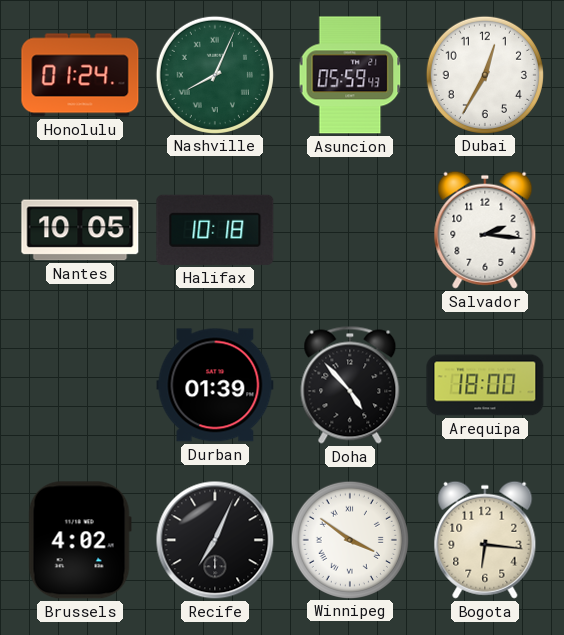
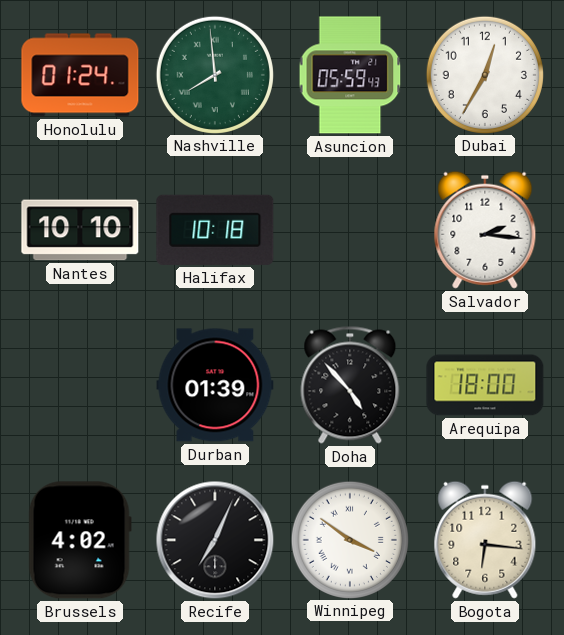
Nashville: 8:04 -> 7:59 (214, 74)
Nantes: 10:05 -> 10:10 (80, 230)
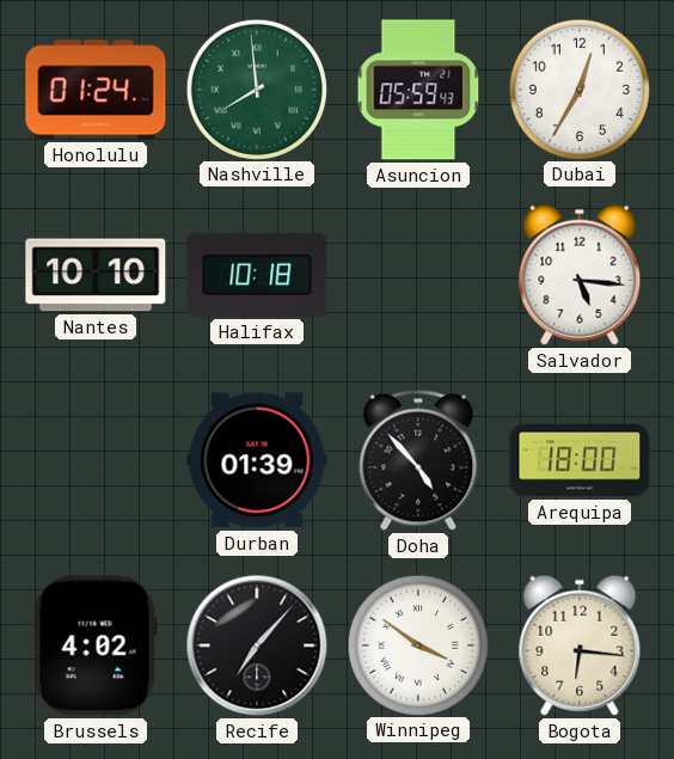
Salvador: 2:16 -> 5:16 (580, 275)
Recife: 7:04 -> 7:07 (257, 645)
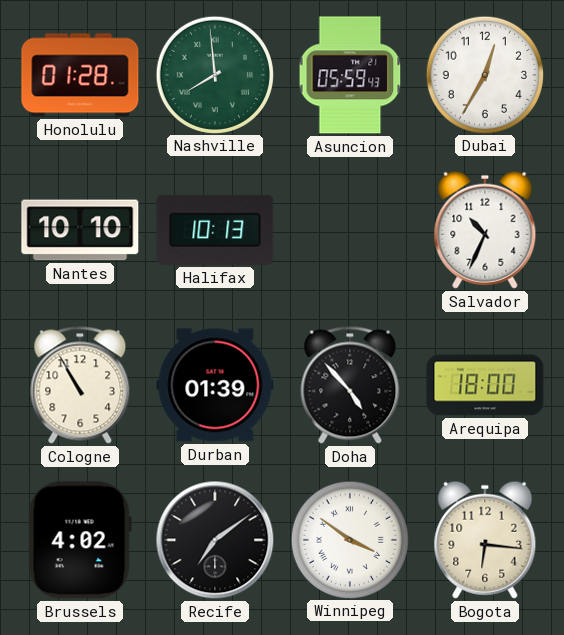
Honolulu: 01:24 -> 01:28 (80, 75)
Halifax: 10:18 -> 10:13 (215, 230)
Salvador: 5:16 -> 10:34 (485, 230)
Cologne: none -> 10:55 (80, 385)
Recife: 7:07 -> 7:09 (215, 540)
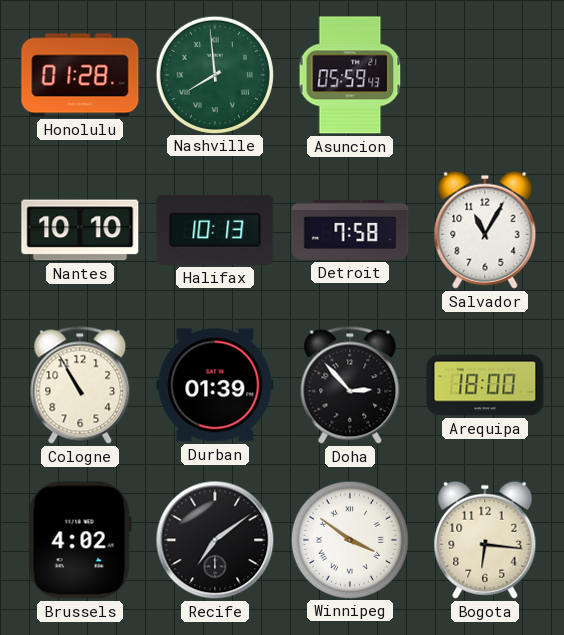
Dubai: 12:35 -> none (484, 74)
Detroit: none -> 7:58 (350, 230)
Salvador: 10:34 -> 11:05 (485, 230)
Doha: 4:53 -> 2:53 (350, 385)
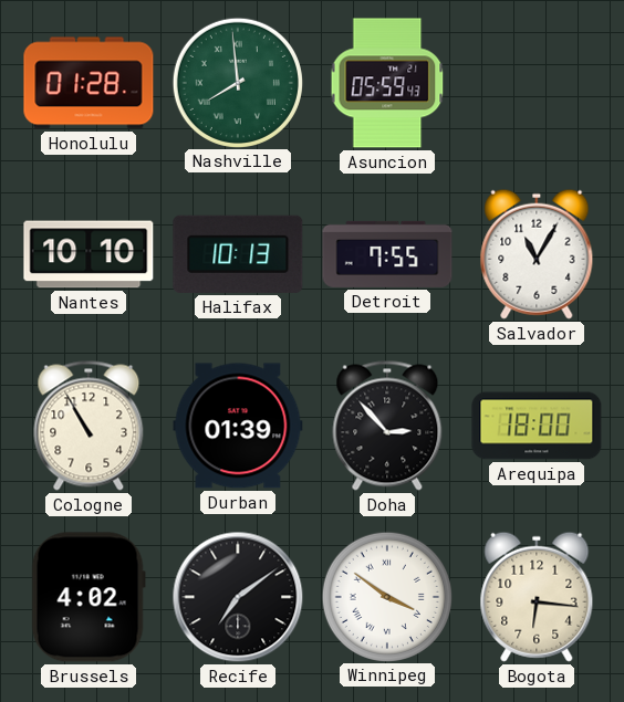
Detroit: 7:58 -> 7:55 (387, 254)
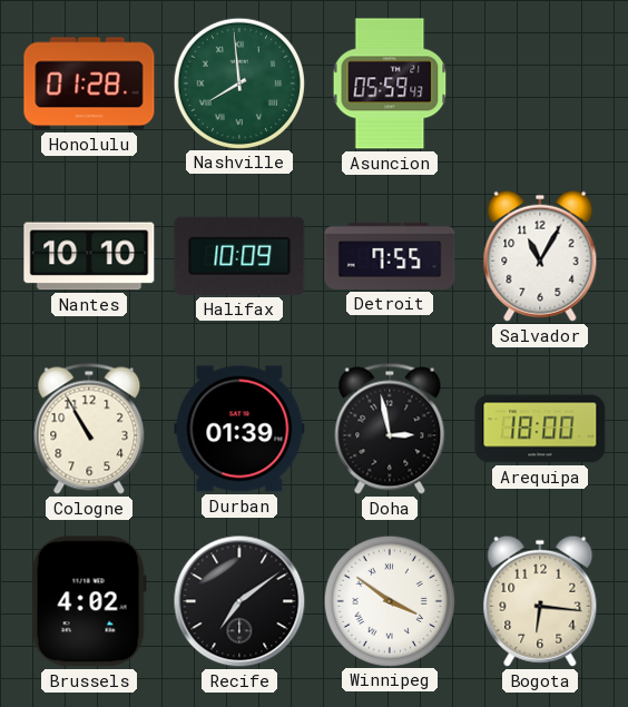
Halifax: 10:13 -> 10:09 (239, 256)
Doha: 2:53 -> 2:58 (390, 429)
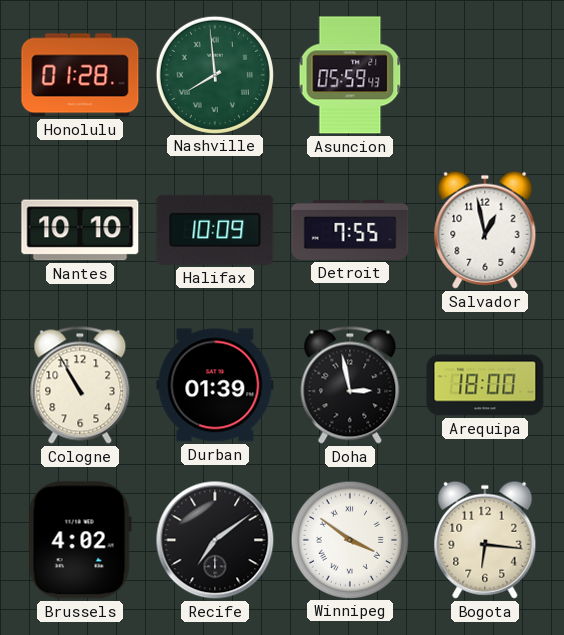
Salvador: 11:05 -> 12:58 (485, 230)
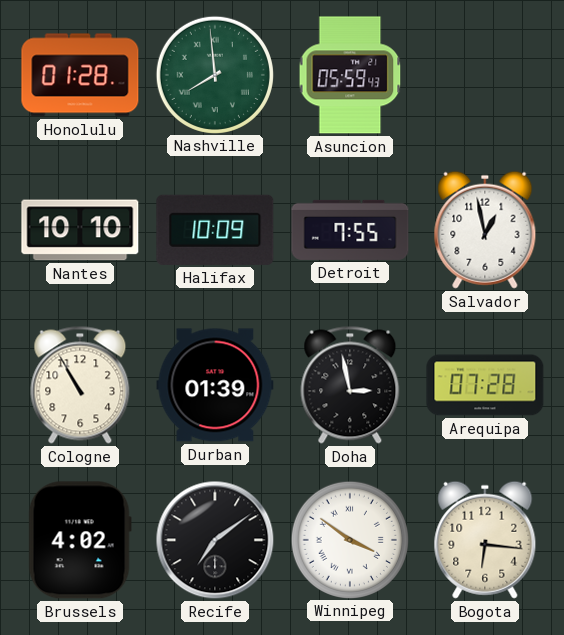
Arequipa: 18:00 -> 07:28 (485, 385)
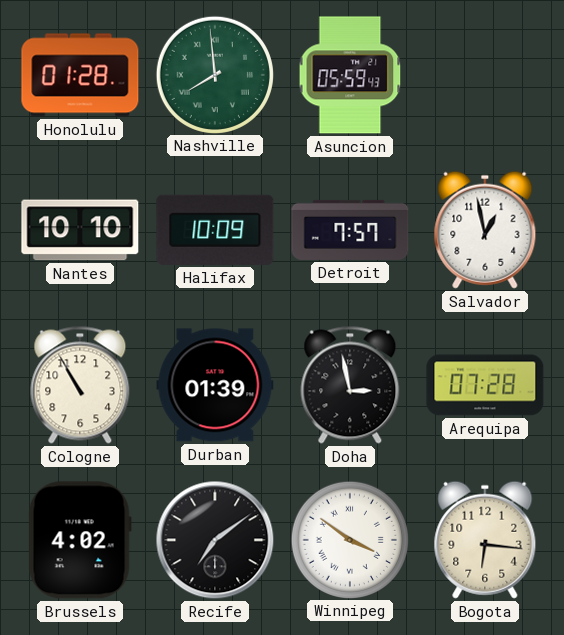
Detroit: 7:55 -> 7:57 (350, 230)
